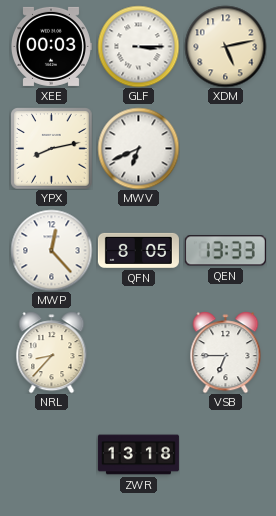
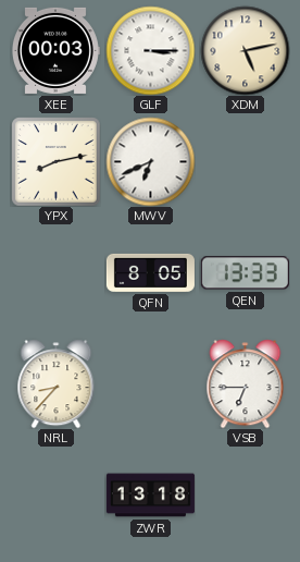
MWP: 12:23 -> none (51, 250)
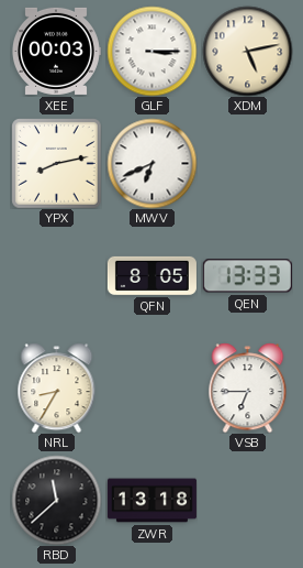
NRL: 8:37 -> 8:35 (57, 387)
RBD: none -> 11:38 (56, 500)
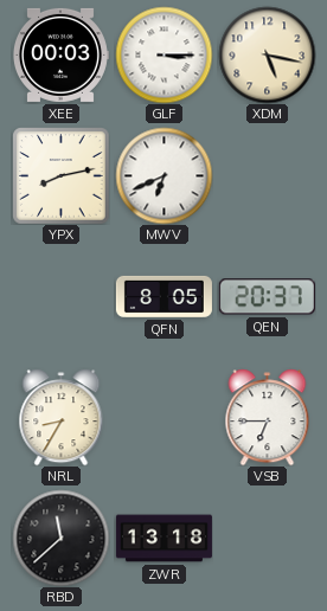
XDM: 5:13 -> 5:17 (267, 54)
QEN: 13:33 -> 20:37 (267, 297)
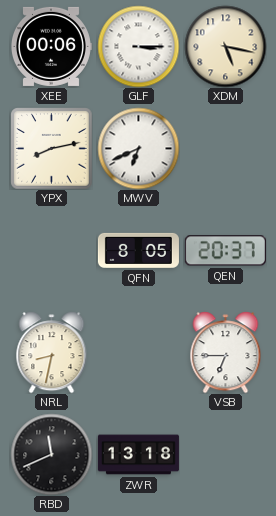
XEE: 00:03 -> 00:06 (51, 46)
NRL: 8:35 -> 8:32 (52, 352)
RBD: 11:38 -> 11:41 (51, 454)
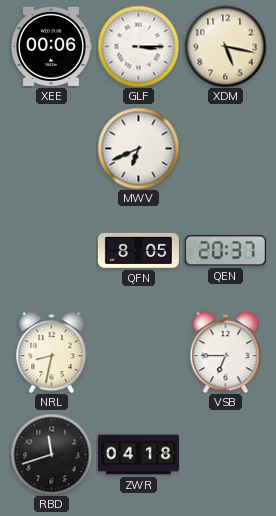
YPX: 8:13 -> none (51, 148)
RBD: 11:41 -> 11:42 (51, 454)
ZWR: 13:18 -> 04:18 (138, 455)
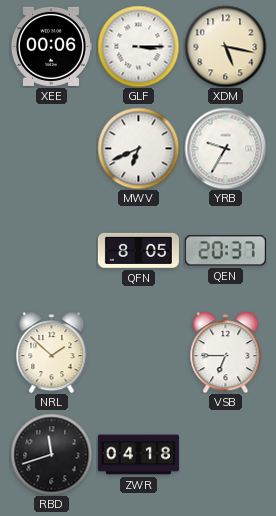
YRB: none -> 9:35 (225, 148)
NRL: 8:32 -> 1:52 (52, 352)
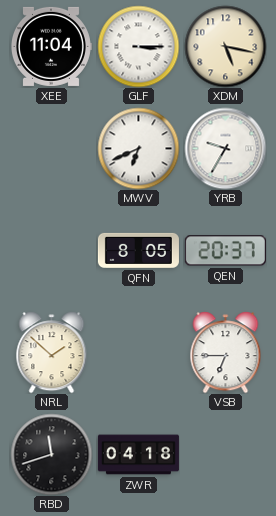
XEE: 00:06 -> 11:04 (51, 46)
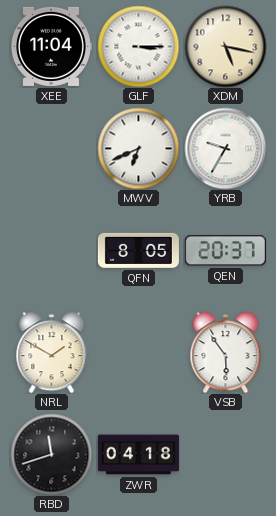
NRL: 1:52 -> 1:50 (52, 352)
VSB: 6:45 -> 5:54 (226, 352)
